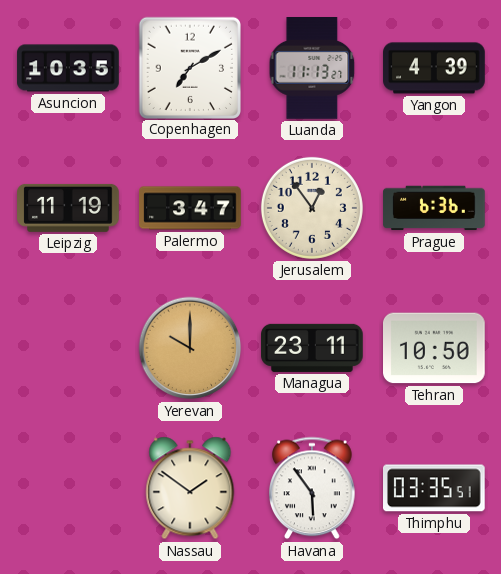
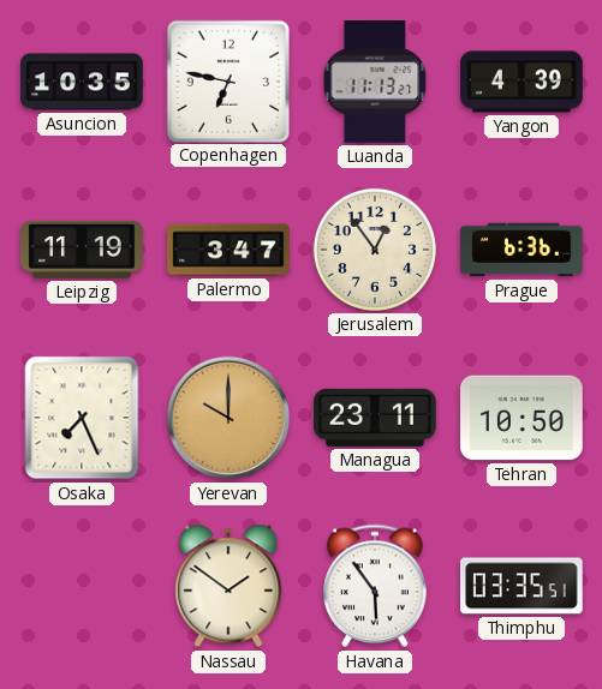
Copenhagen: 7:10 -> 6:47 (227, 80)
Osaka: none -> 7:26 (82, 418)
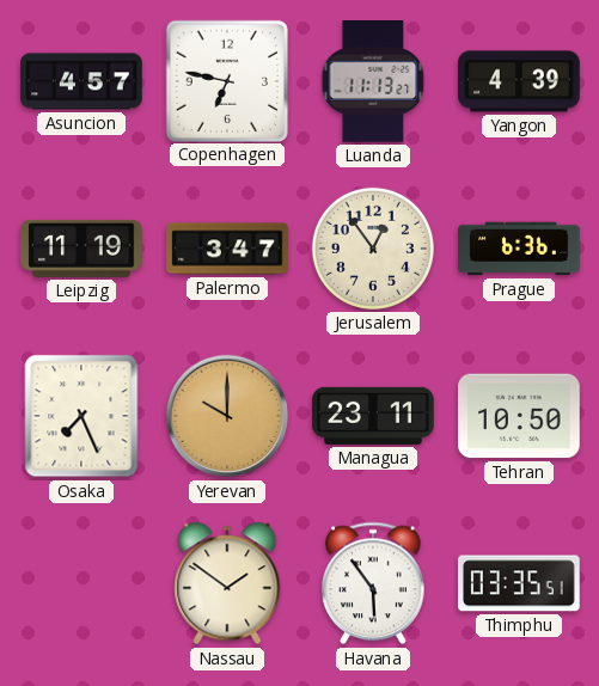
Asuncion: 10:35 -> 4:57 (81, 81)
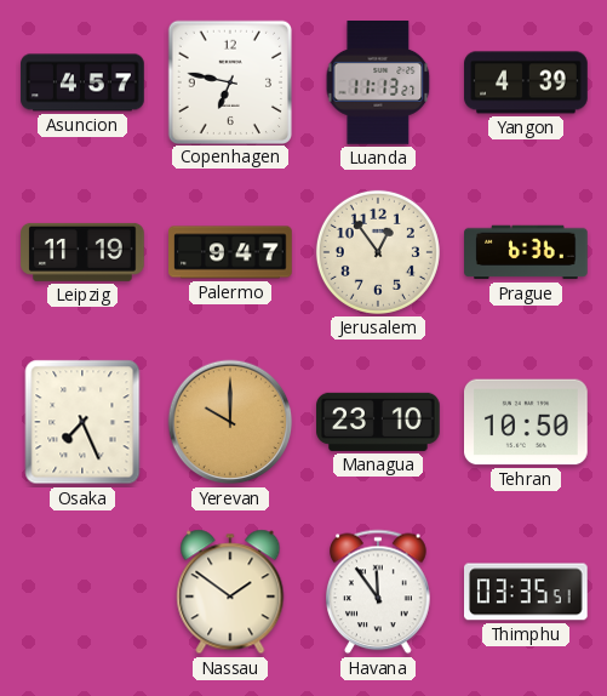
Palermo: 3:47 -> 9:47 (230, 252)
Managua: 23:11 -> 23:10 (378, 422)
Havana: 5:54 -> 11:54 (378, 592)
